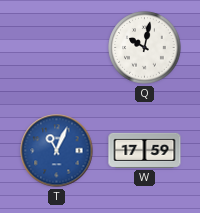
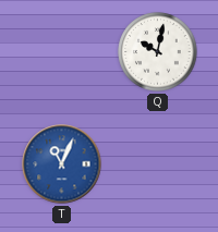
W: 17:59 -> none (145, 150)
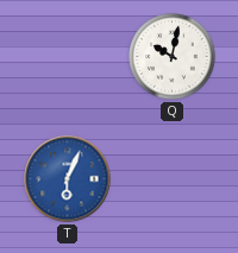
T: 11:04 -> 6:04 (68, 179)
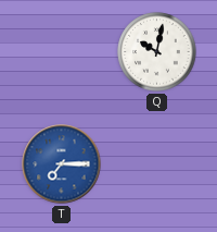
T: 6:04 -> 7:15 (62, 164)
